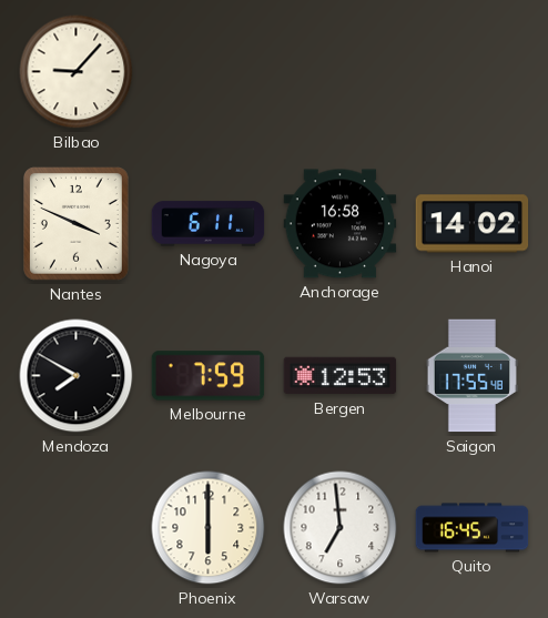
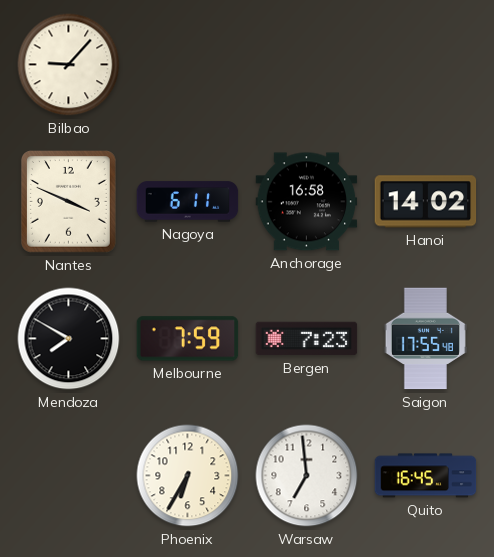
Bergen: 12:53 -> 7:23 (307, 339)
Phoenix: 6:00 -> 6:35 (188, 476)
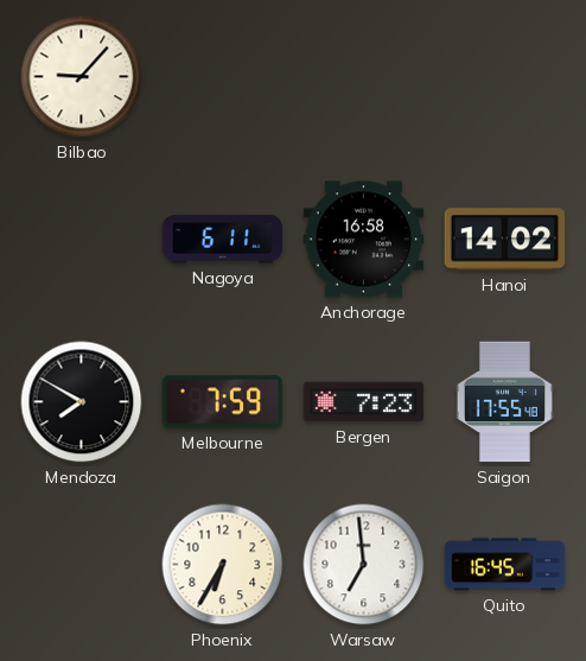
Nantes: 3:49 -> none (68, 202)
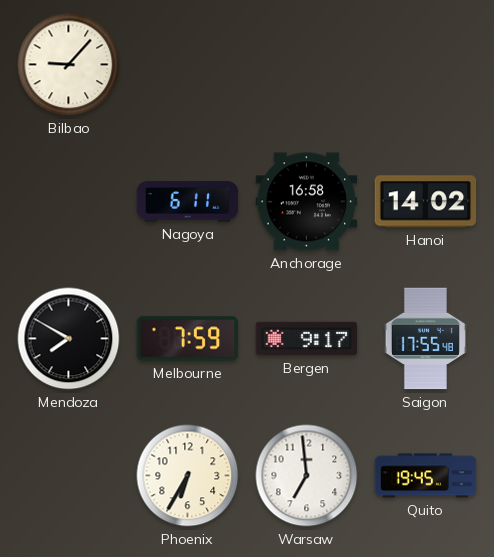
Bergen: 7:23 -> 9:17 (307, 339)
Quito: 16:45 -> 19:45 (426, 476)
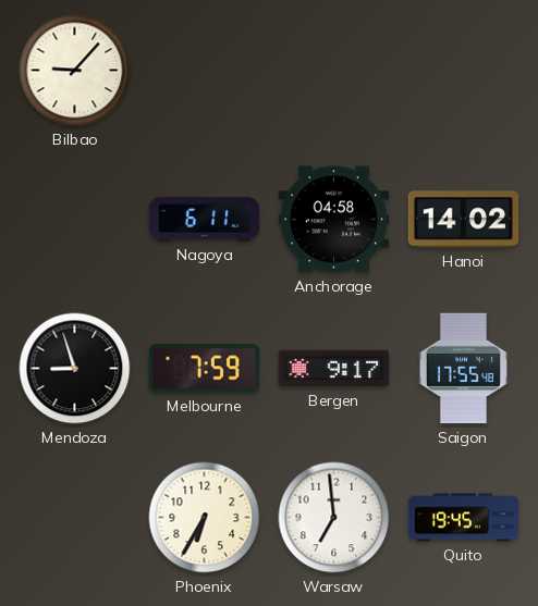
Anchorage: 16:58 -> 04:58 (334, 220)
Mendoza: 7:50 -> 8:57 (75, 369)
